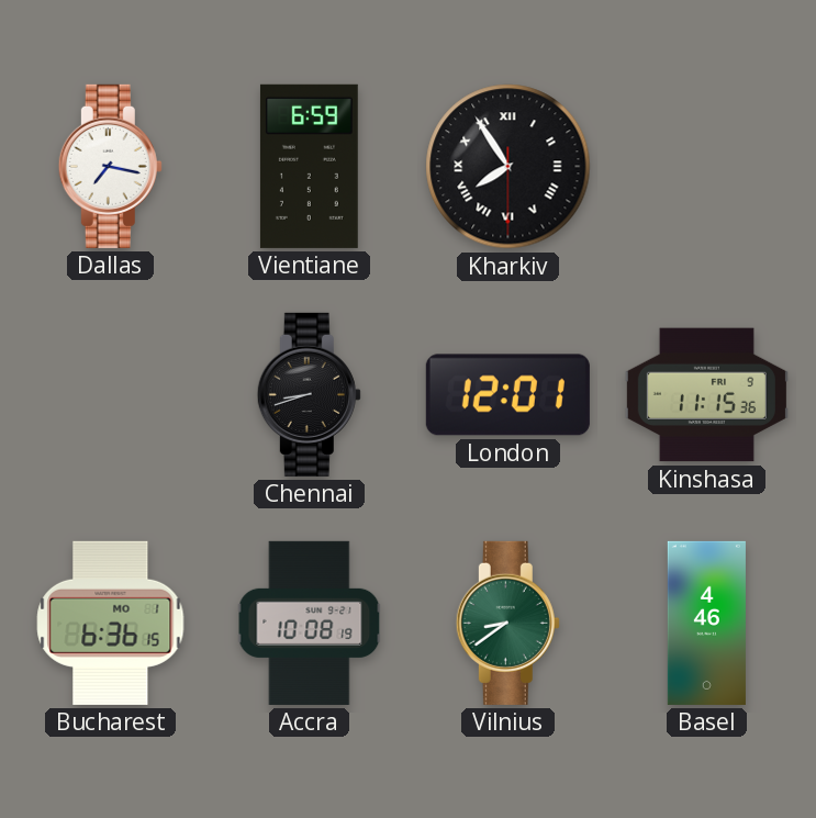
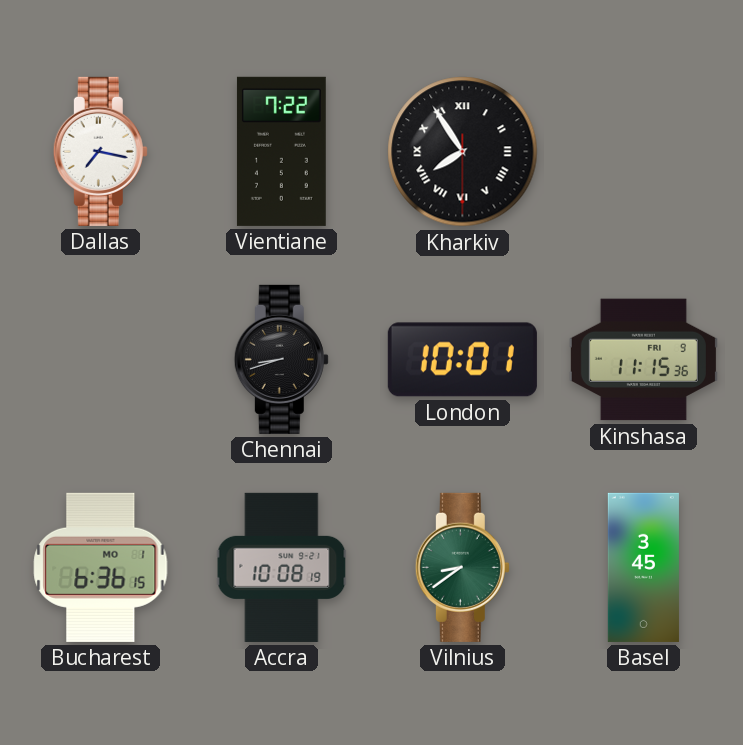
Vientiane: 6:59 -> 7:22 (281, 151)
London: 12:01 -> 10:01 (462, 360)
Basel: 4:46 -> 3:45 (643, 567)
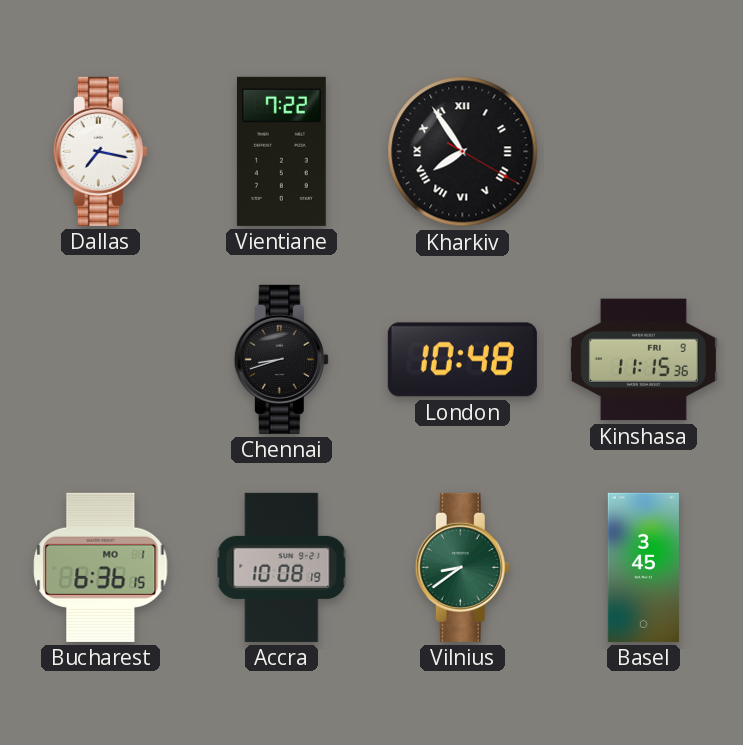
Kharkiv: 7:54:30 -> 7:54:20 (463, 152)
London: 10:01 -> 10:48 (462, 360)
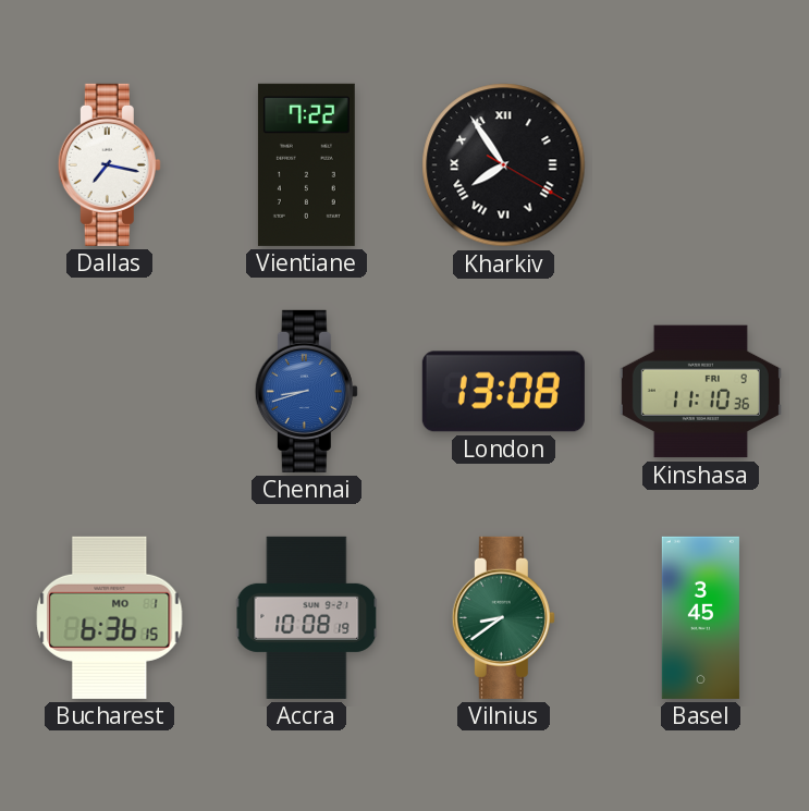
Chennai dial: black -> blue (306, 391)
London: 10:48 -> 13:08 (503, 392)
Kinshasa: 11:15 -> 11:10 (700, 392)
